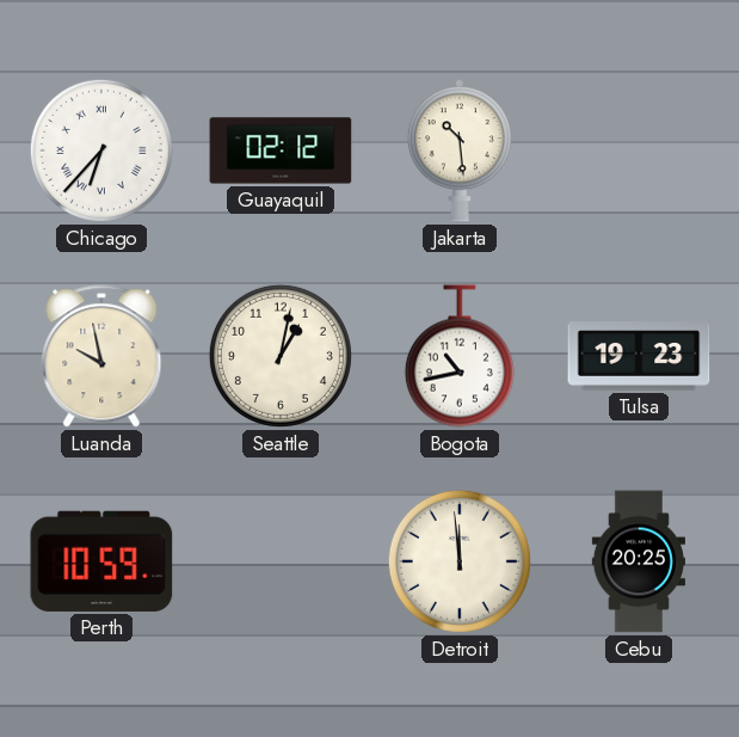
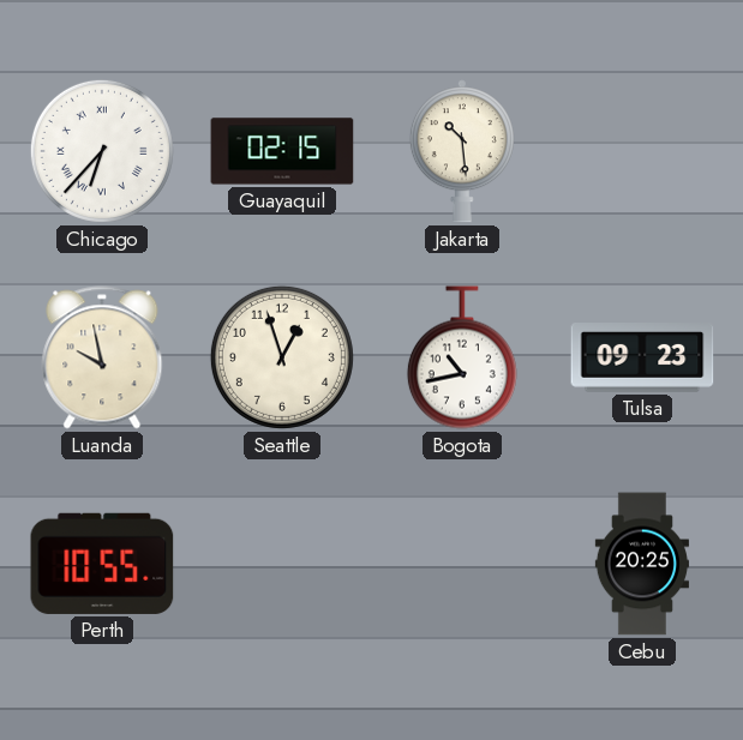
Guayaquil: 02:12 -> 02:15 (282, 151)
Seattle: 1:02 -> 12:57 (282, 357)
Tulsa: 19:23 -> 09:23 (642, 359)
Perth: 10:59 -> 10:55 (102, 564)
Detroit: 11:59 -> none (460, 561)
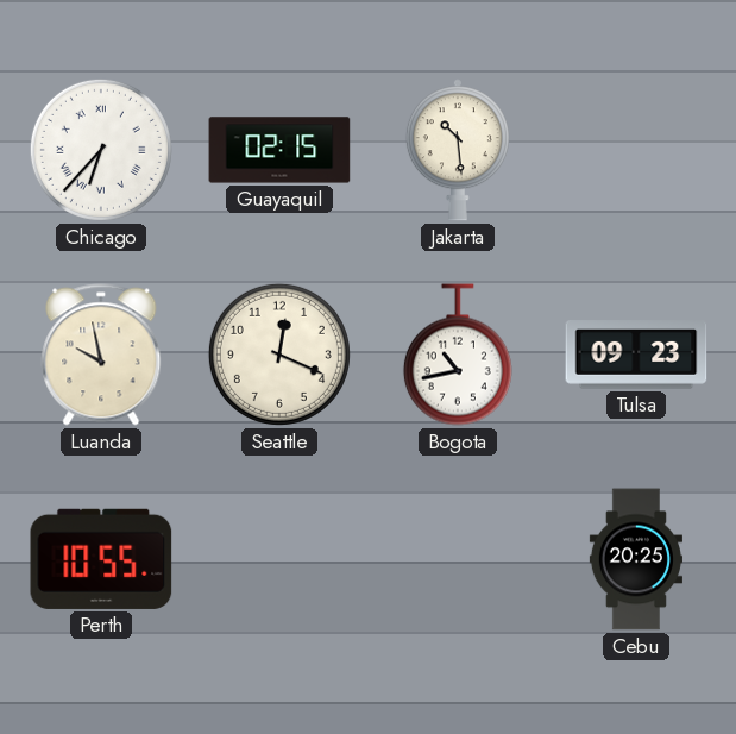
Seattle: 12:57 -> 12:19 (279, 355)
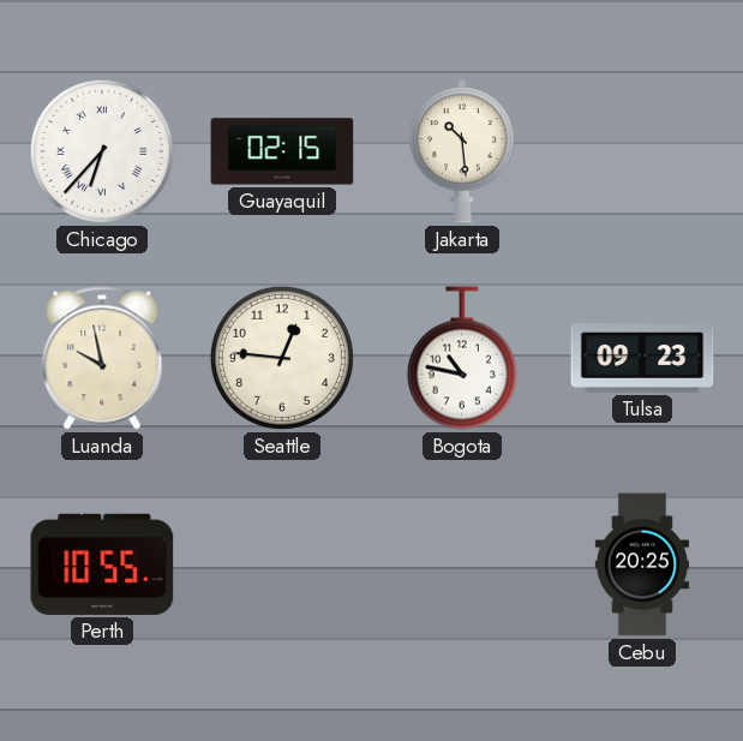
Seattle: 12:19 -> 12:46 (282, 358)
Bogota: 10:43 -> 10:47 (462, 358)
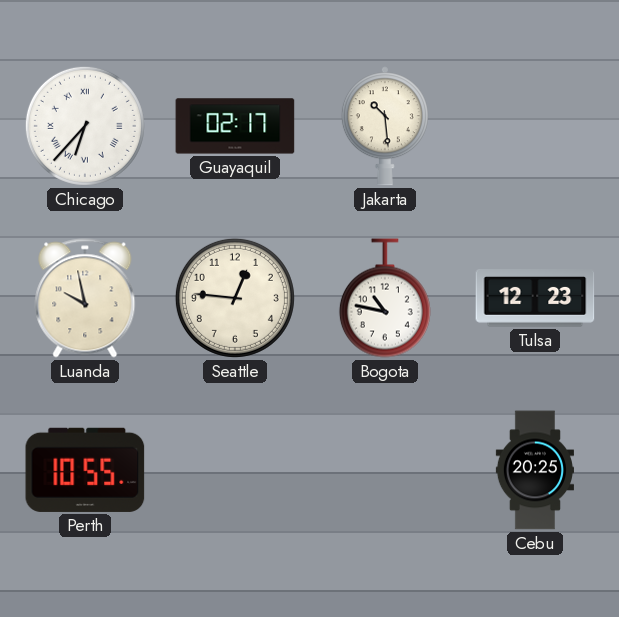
Guayaquil: 02:15 -> 02:17 (235, 126)
Tulsa: 09:23 -> 12:23 (535, 299)
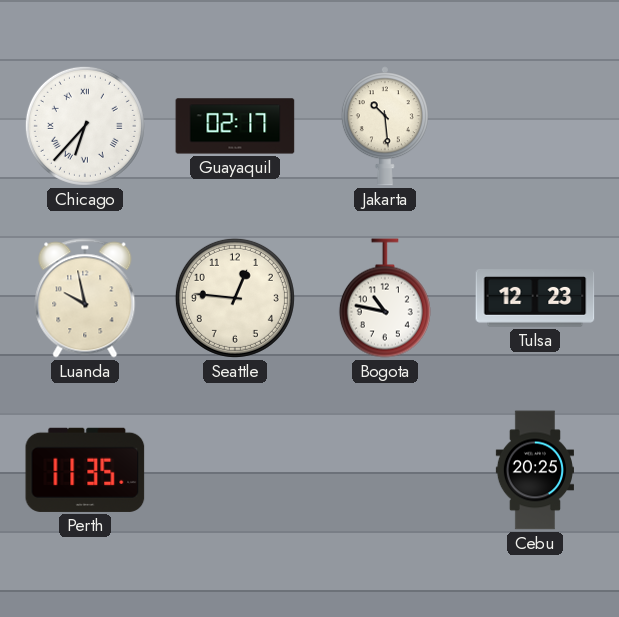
Perth: 10:55 -> 11:35 (85, 470)
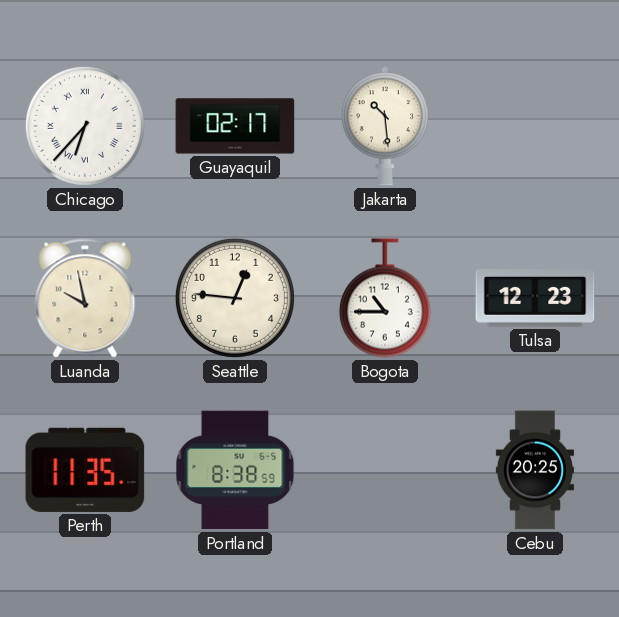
Bogota: 10:47 -> 10:45 (385, 298)
Portland: none -> 8:38 (235, 470)
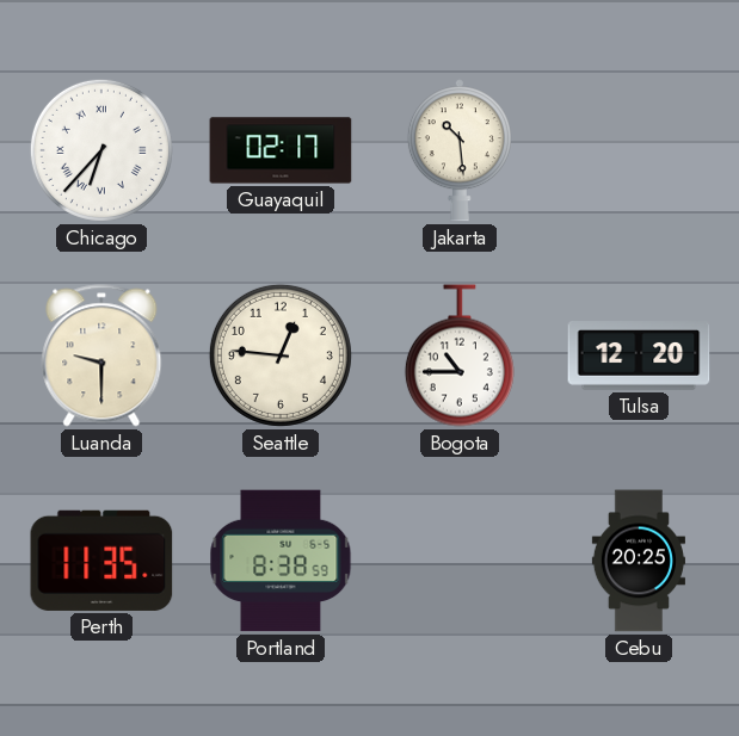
Luanda: 9:58 -> 9:30 (101, 355)
Tulsa: 12:23 -> 12:20 (639, 357)
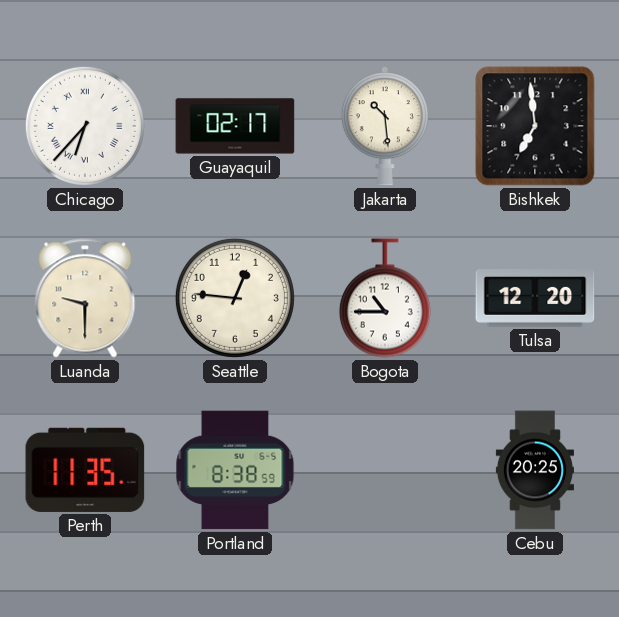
Bishkek: none -> 6:59 (535, 126)
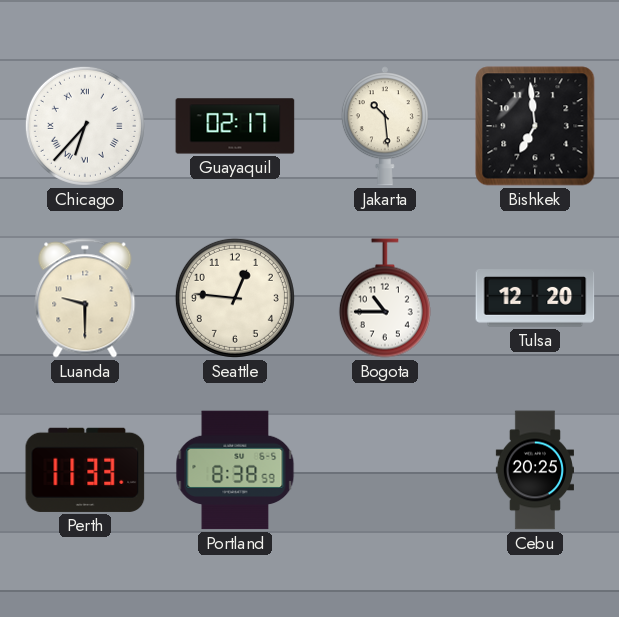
Perth: 11:35 -> 11:33 (85, 470)
